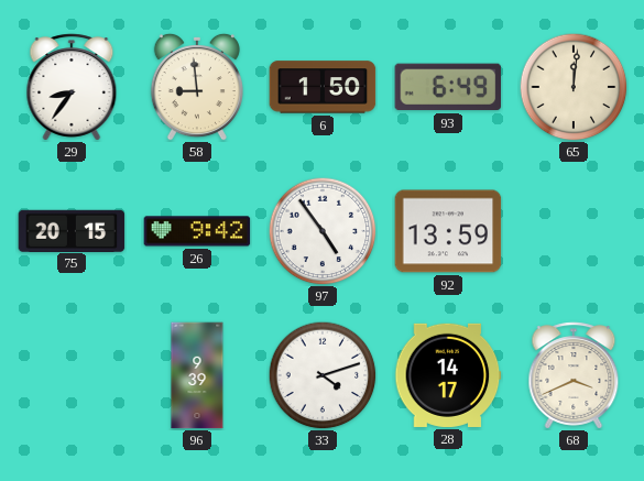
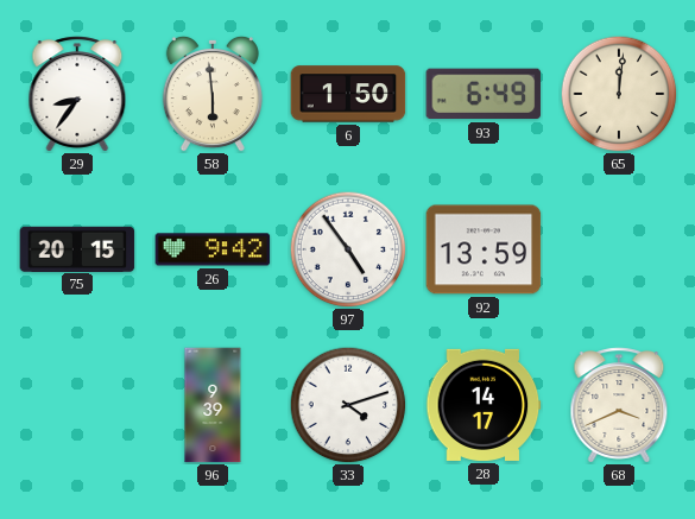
58: 8:59 -> 5:59 (213, 94)
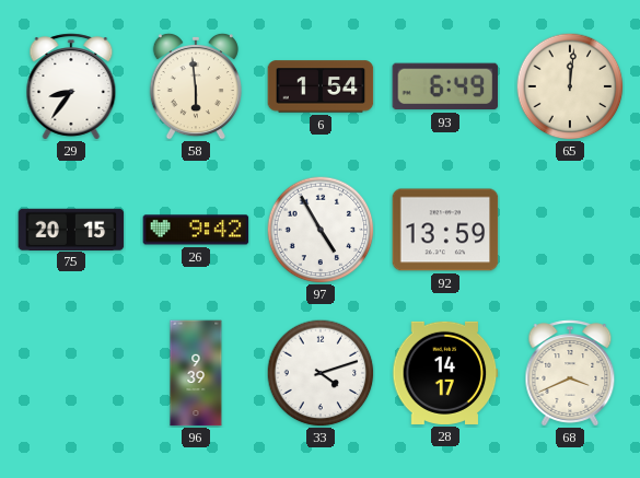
6: 1:50 -> 1:54 (321, 86)
97: 4:54 -> 4:55 (321, 230)
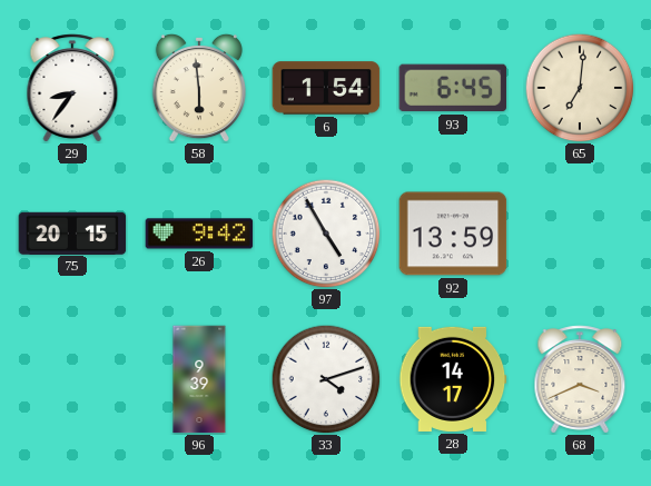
93: 6:49 -> 6:45 (453, 88)
65: 12:01 -> 7:01 (580, 88)
